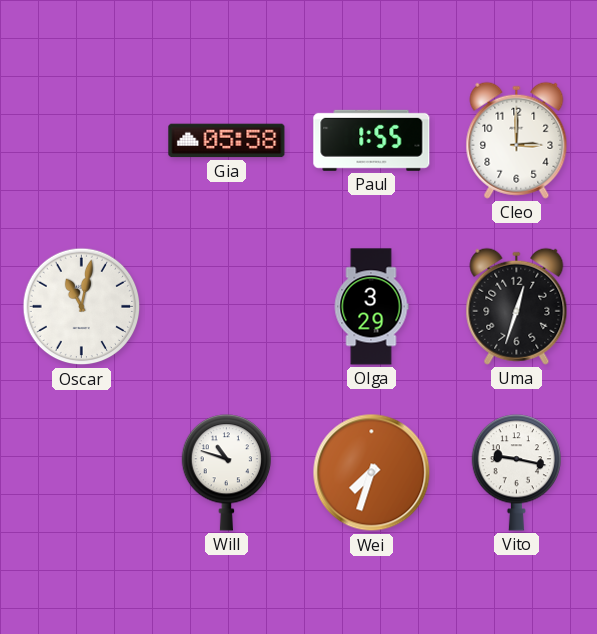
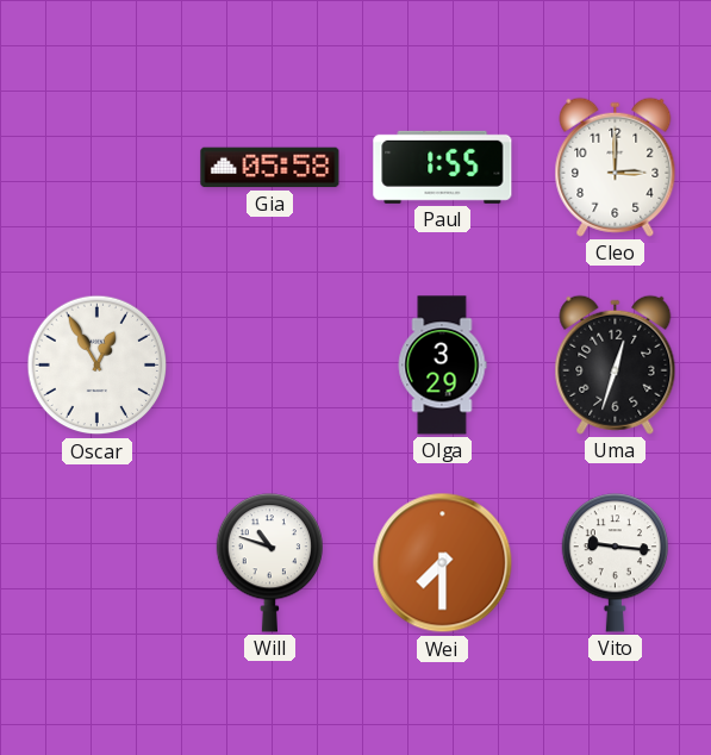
Oscar: 11:02 -> 12:55 (98, 366)
Wei: 7:33 -> 7:30 (443, 563)
Vito: 9:17 -> 9:16 (615, 563)
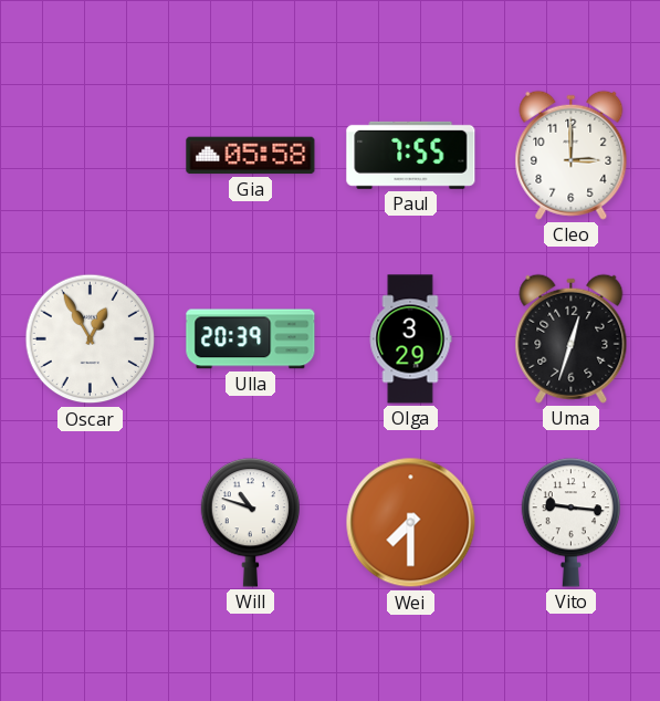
Paul: 1:55 -> 7:55 (411, 155)
Ulla: none -> 20:39 (251, 339)
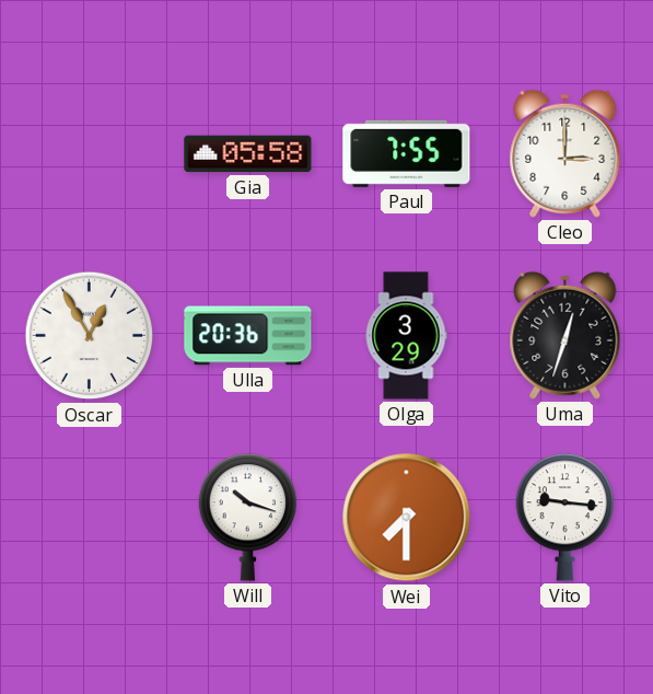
Ulla: 20:39 -> 20:36 (248, 336)
Will: 10:48 -> 10:18 (247, 518)
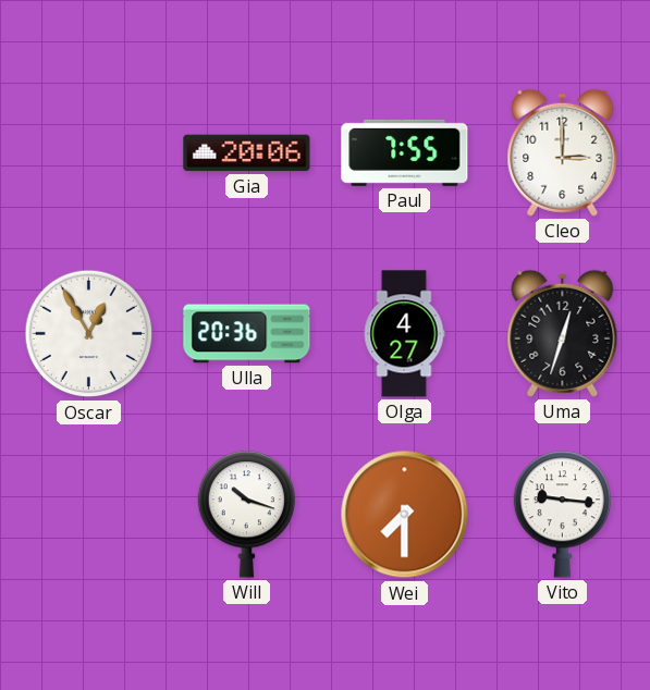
Gia: 05:58 -> 20:06 (247, 153)
Olga: 3:29 -> 4:27 (404, 334)
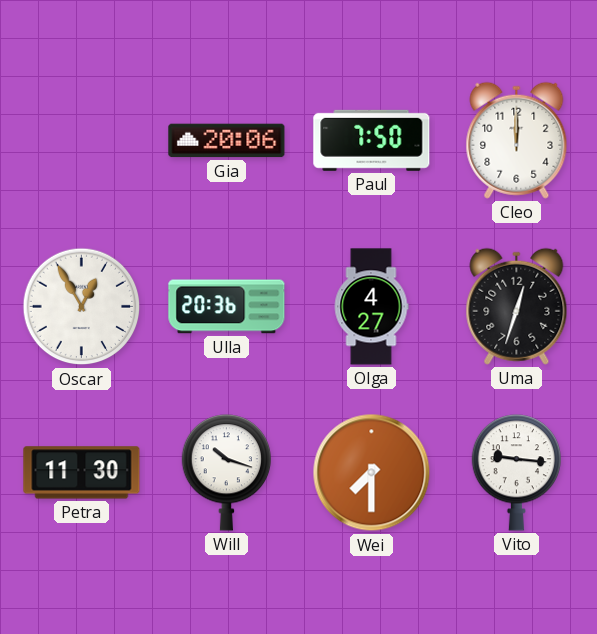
Paul: 7:55 -> 7:50 (372, 140)
Cleo: 3:00 -> 12:00 (517, 140)
Petra: none -> 11:30 (82, 473)
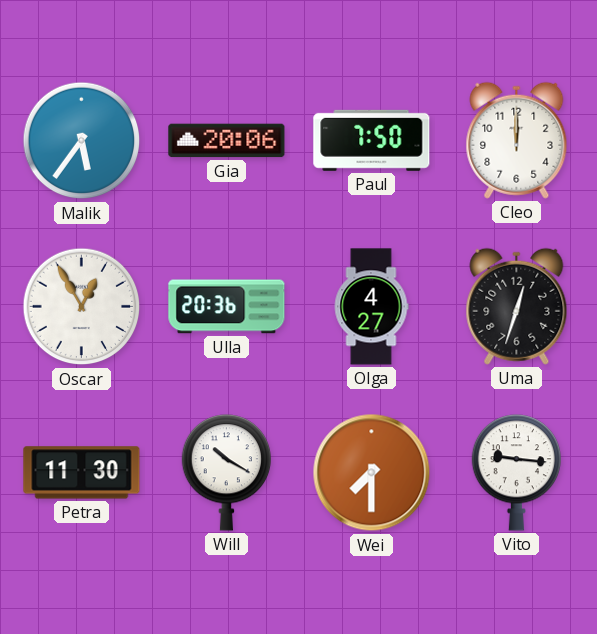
Malik: none -> 5:36 (82, 141)
Will: 10:18 -> 10:20 (226, 473)
